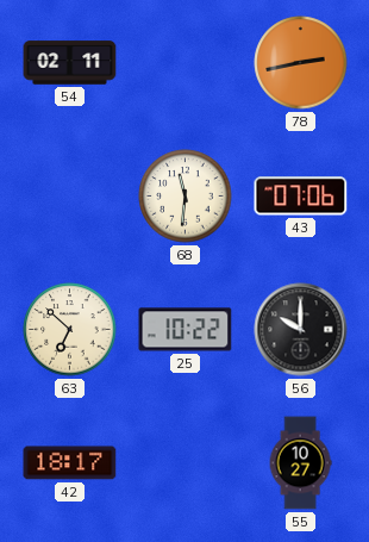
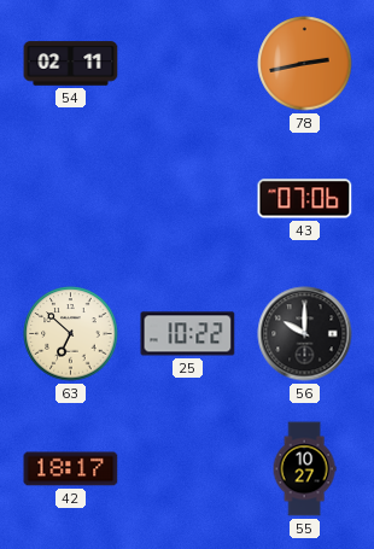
68: 11:31 -> none (186, 197)
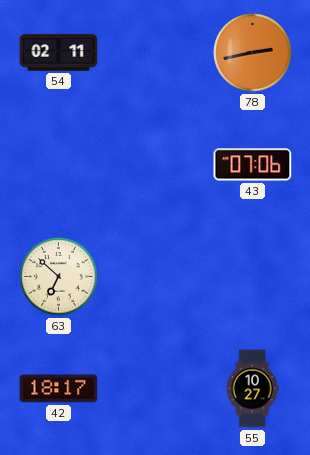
25: 10:22 -> none (188, 334)
56: 10:00 -> none (305, 334)
